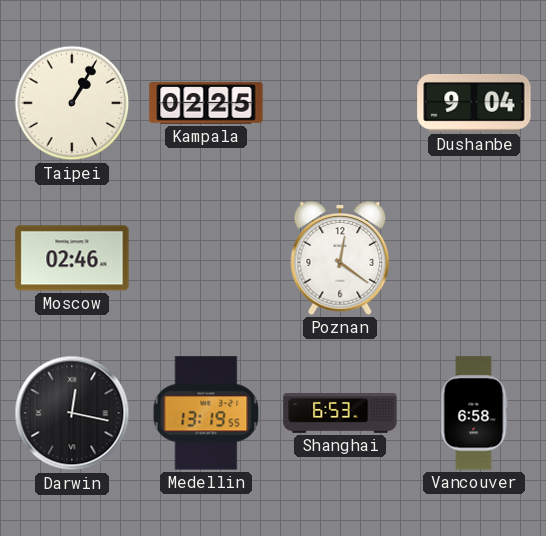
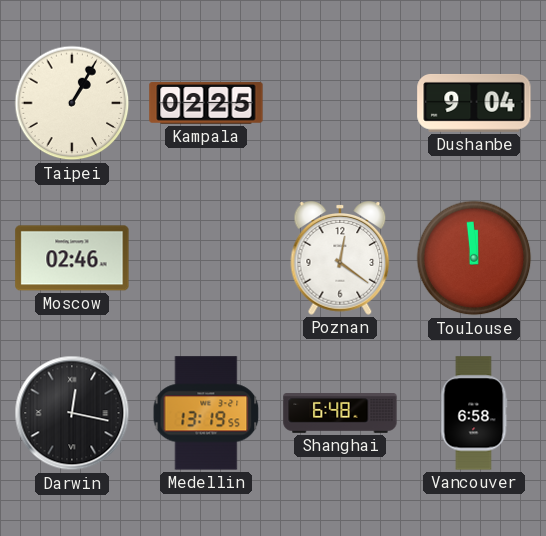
Toulouse: none -> 11:59 (474, 258)
Shanghai: 6:53 -> 6:48 (340, 414)
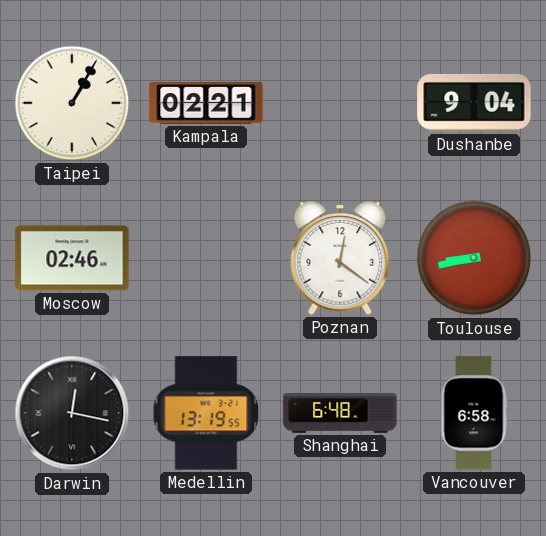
Kampala: 02:25 -> 02:21 (206, 103)
Toulouse: 11:59 -> 8:43 (474, 258)
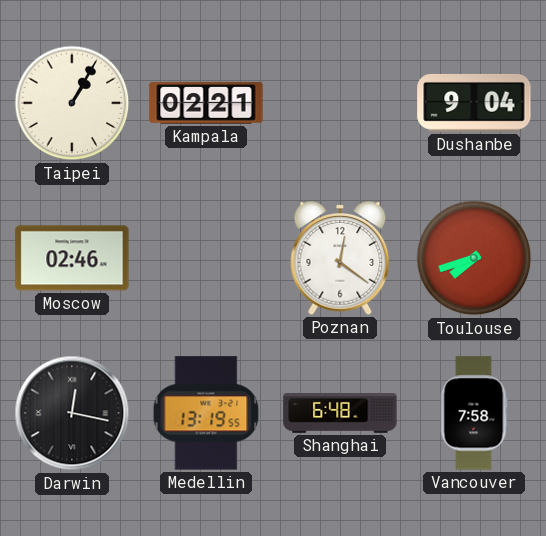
Toulouse: 8:43 -> 7:42 (474, 258)
Vancouver: 6:58 -> 7:58 (474, 413)
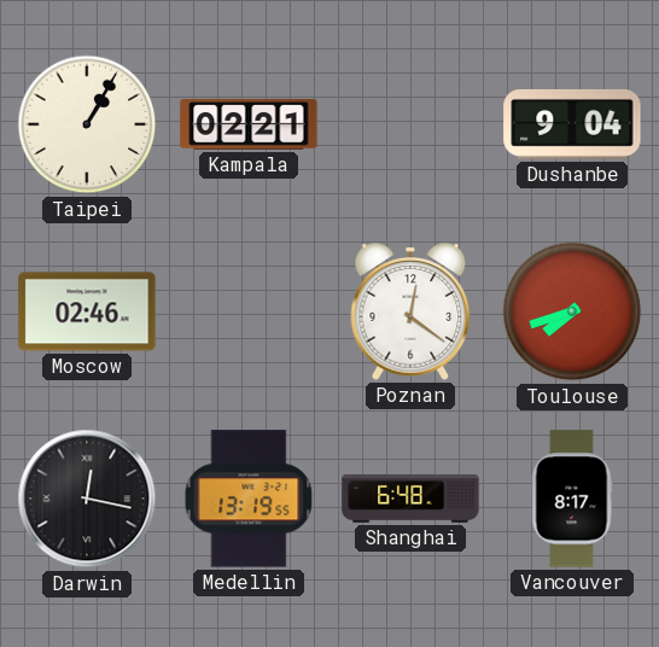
Vancouver: 7:58 -> 8:17 (572, 499)
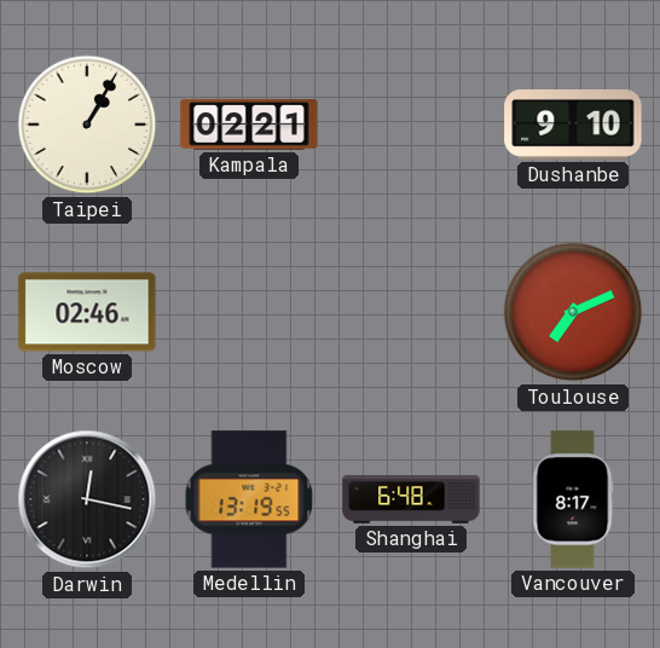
Dushanbe: 9:04 -> 9:10 (573, 125)
Poznan: 12:21 -> none (410, 311)
Toulouse: 7:42 -> 7:11 (573, 312)
